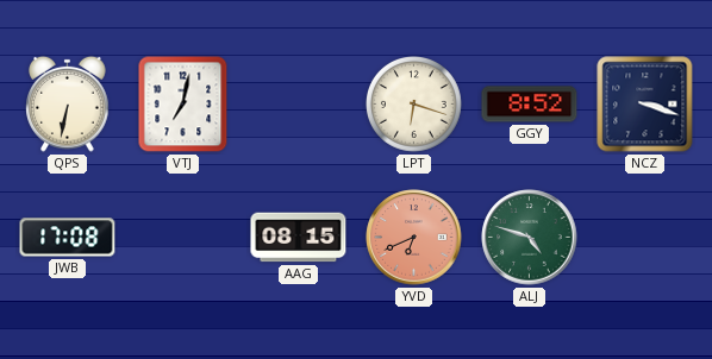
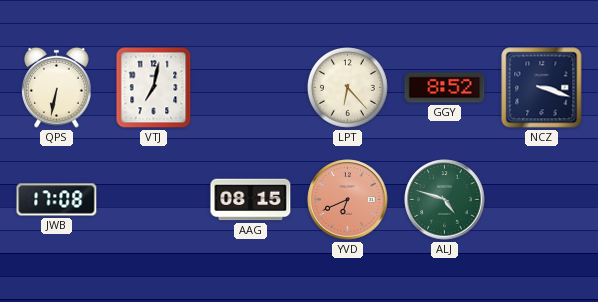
LPT: 6:18 -> 6:23 (348, 88)
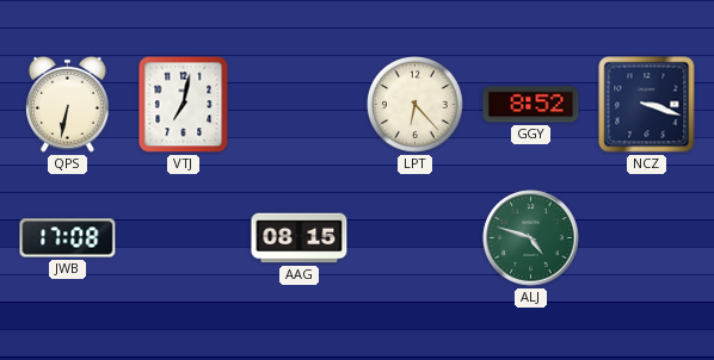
YVD: 6:41 -> none (348, 200)
